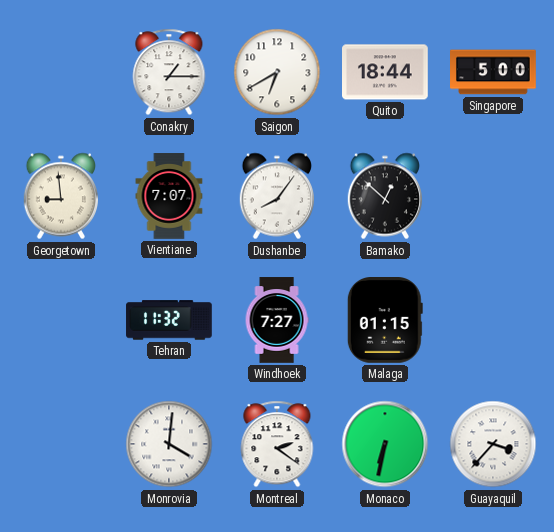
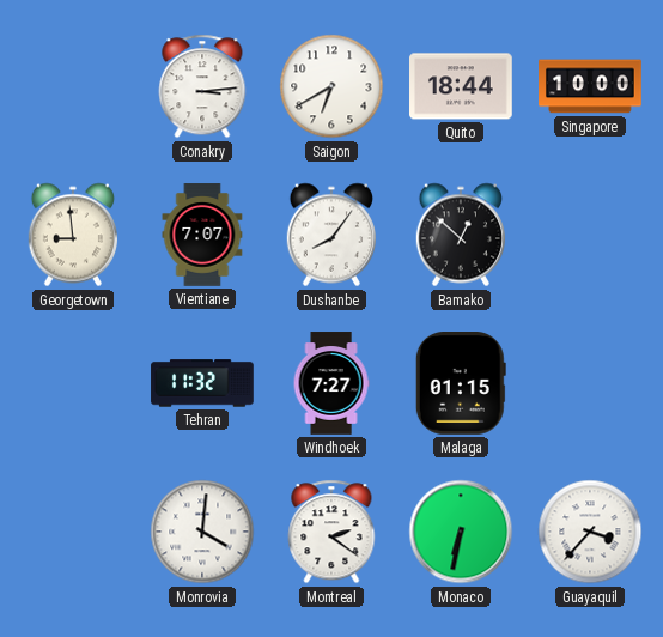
Conakry: 1:15 -> 3:14 (202, 86)
Singapore: 5:00 -> 10:00 (590, 86)
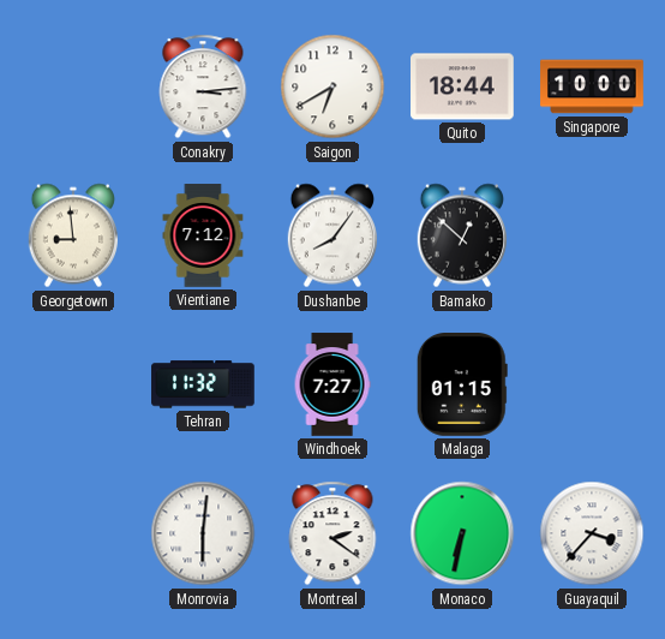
Vientiane: 7:07 -> 7:12 (203, 235)
Monrovia: 4:01 -> 6:01 (203, 533)
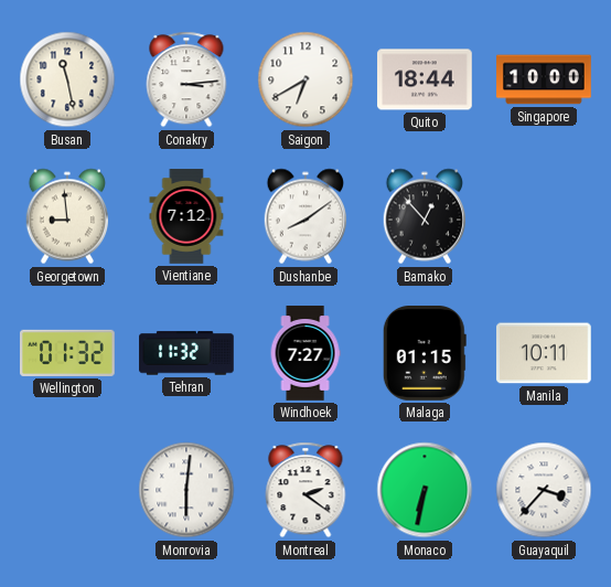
Busan: none -> 11:28 (67, 79)
Dushanbe: 8:06 -> 8:09 (304, 216)
Bamako: 12:52 -> 12:53 (424, 216)
Wellington: none -> 01:32 (68, 353)
Manila: none -> 10:11 (545, 353)
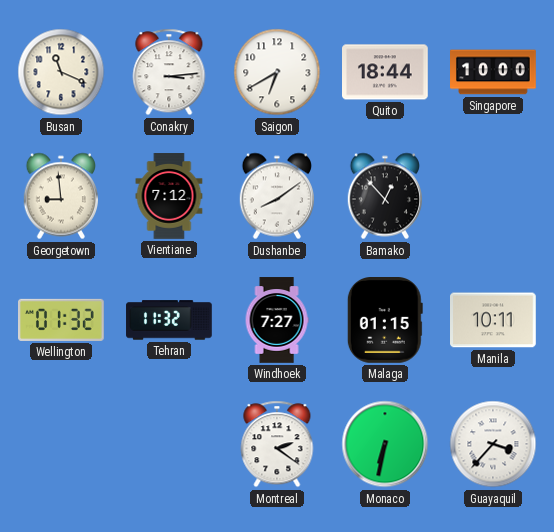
Busan: 11:28 -> 11:19 (61, 72)
Monrovia: 6:01 -> none (186, 490)
